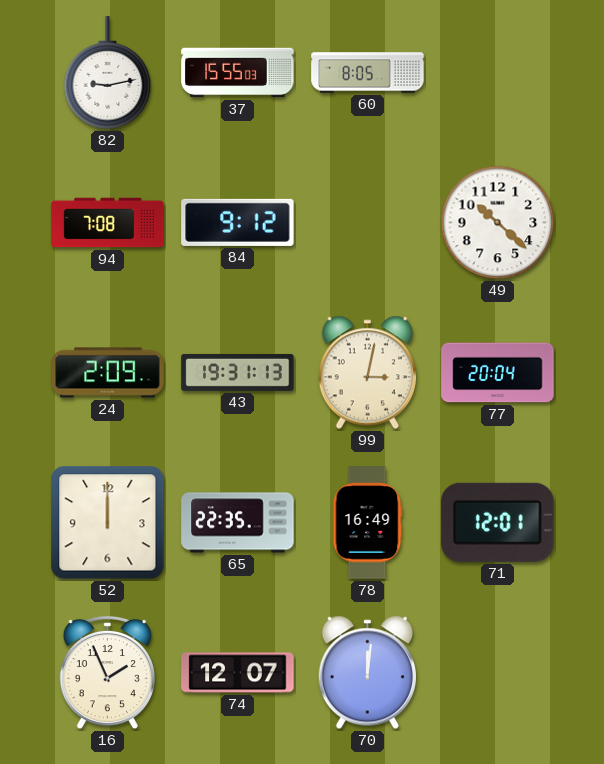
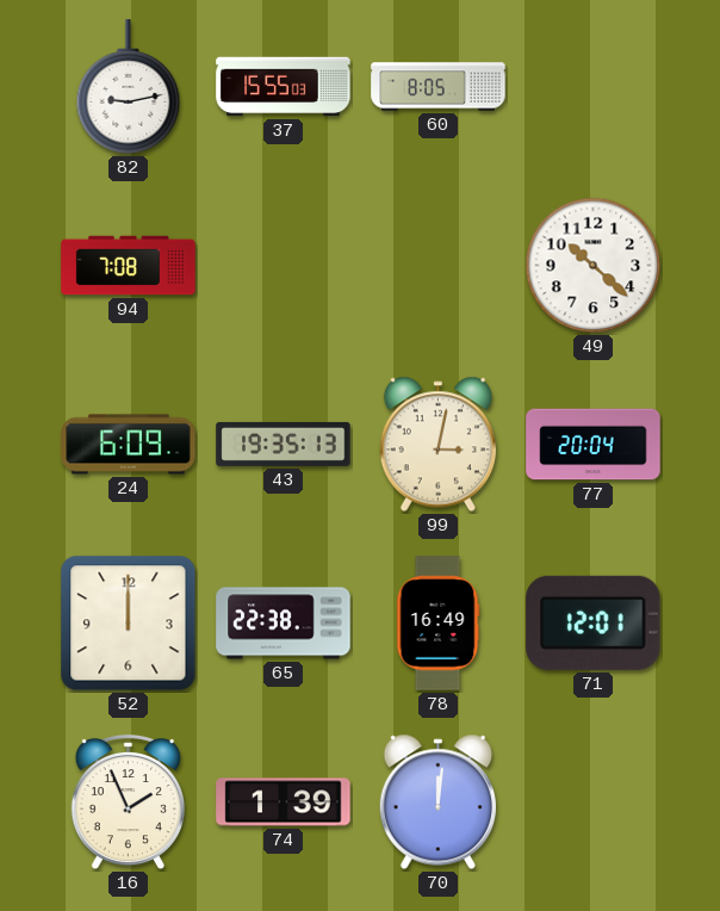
84: 9:12 -> none (238, 222)
24: 2:09 -> 6:09 (129, 445)
43: 19:31 -> 19:35 (284, 444)
65: 22:35 -> 22:38 (284, 624)
74: 12:07 -> 1:39 (284, 802)
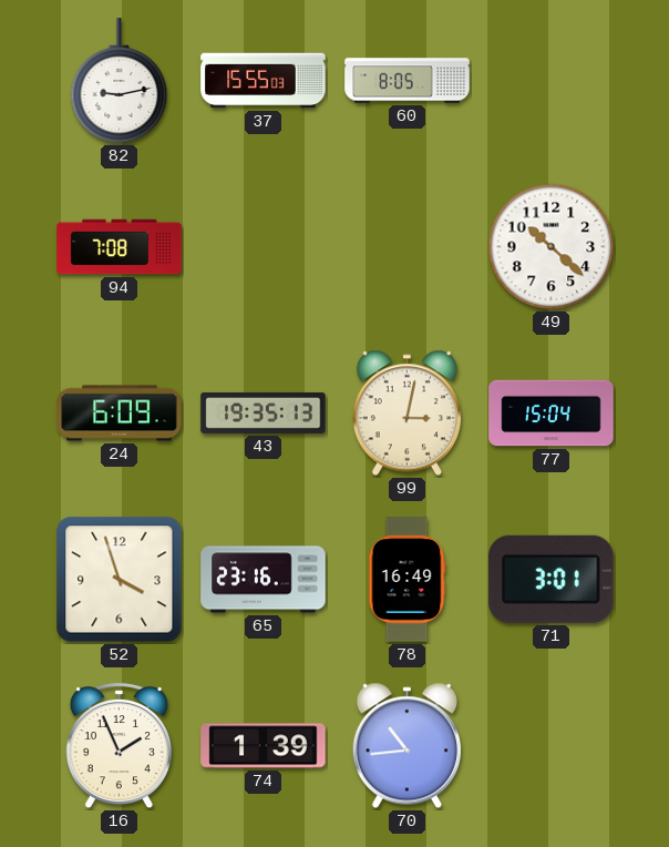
77: 20:04 -> 15:04 (552, 414)
52: 12:00 -> 3:57 (120, 580)
65: 22:38 -> 23:16 (264, 580)
71: 12:01 -> 3:01 (552, 579)
70: 12:01 -> 10:44 (406, 746)
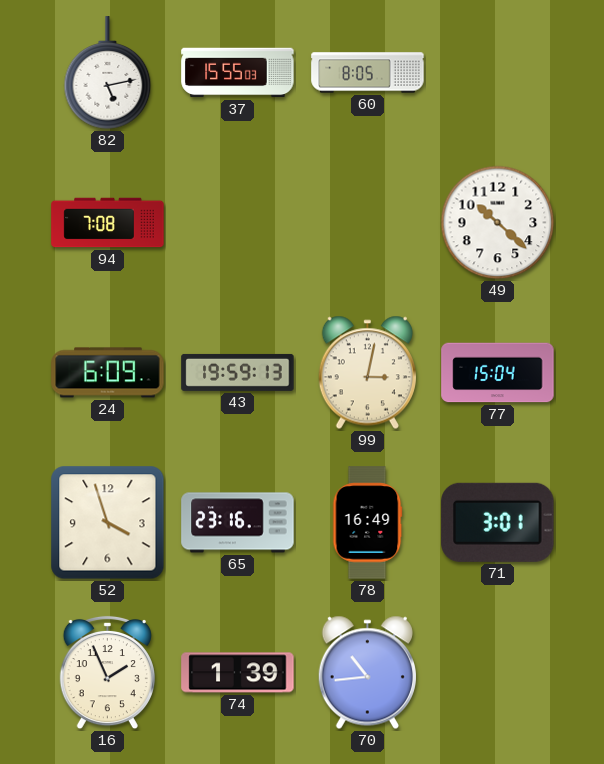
82: 9:13 -> 5:13 (108, 73)
43: 19:35 -> 19:59 (238, 372)
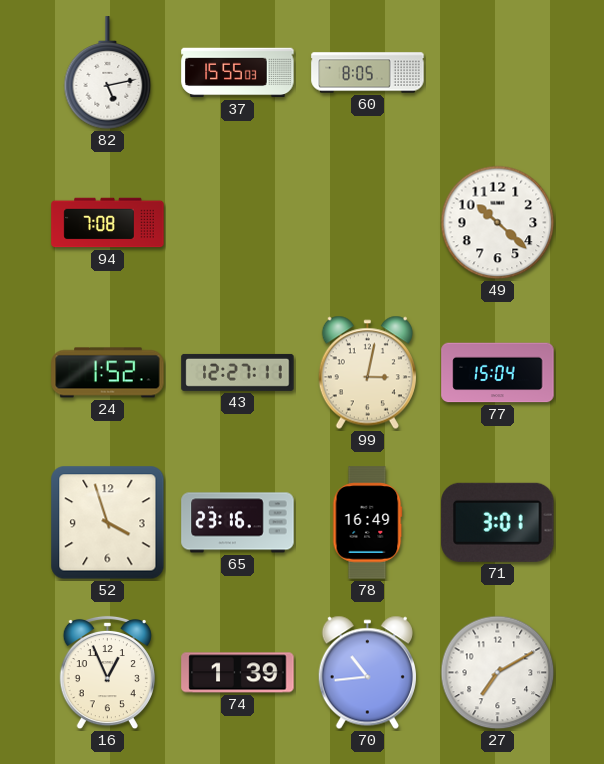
24: 6:09 -> 1:52 (108, 373)
43: 19:59 -> 12:27 (238, 372)
16: 1:56 -> 12:56 (107, 673)
27: none -> 7:10 (498, 673)
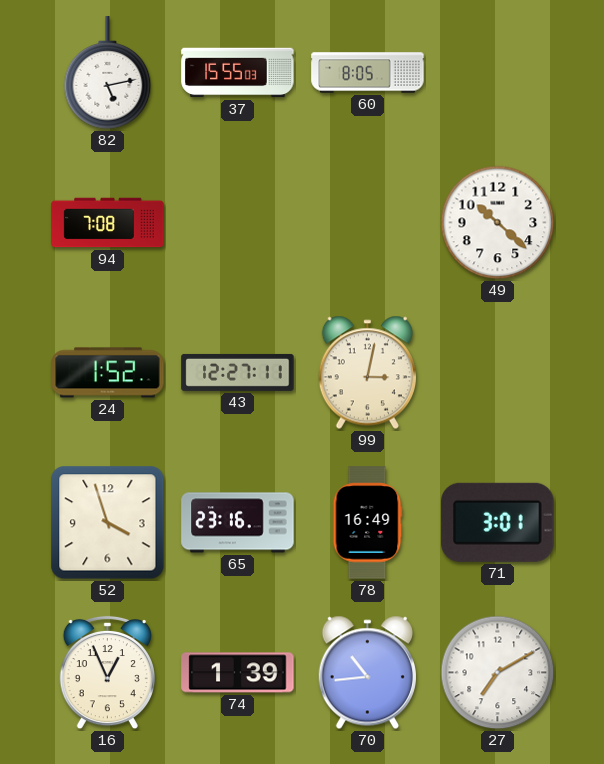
77: 15:04 -> none (498, 373)
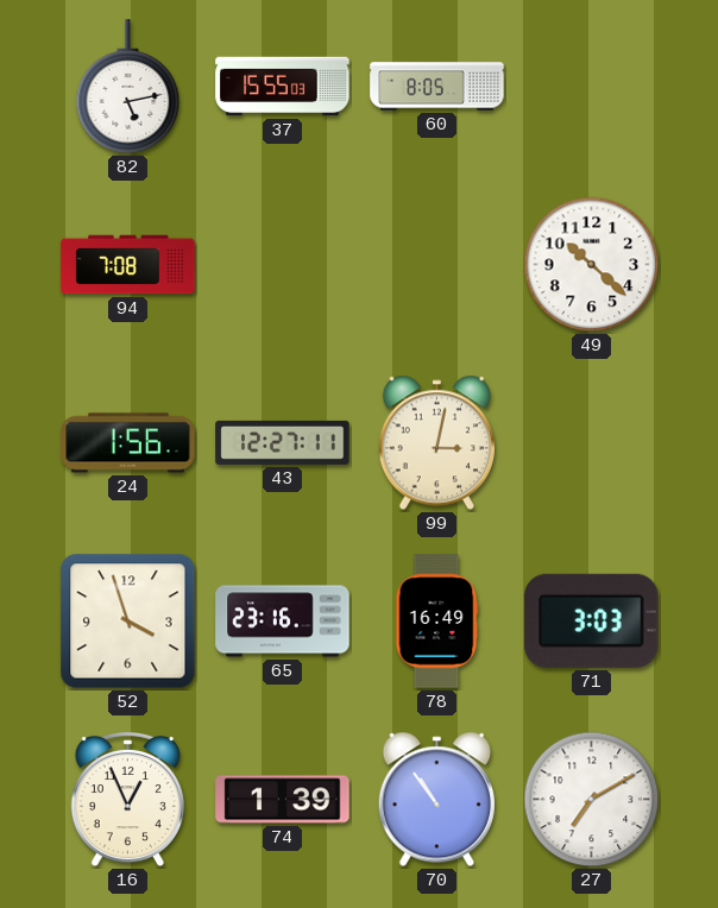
24: 1:52 -> 1:56 (128, 443)
71: 3:01 -> 3:03 (592, 620)
70: 10:44 -> 10:54 (436, 800)
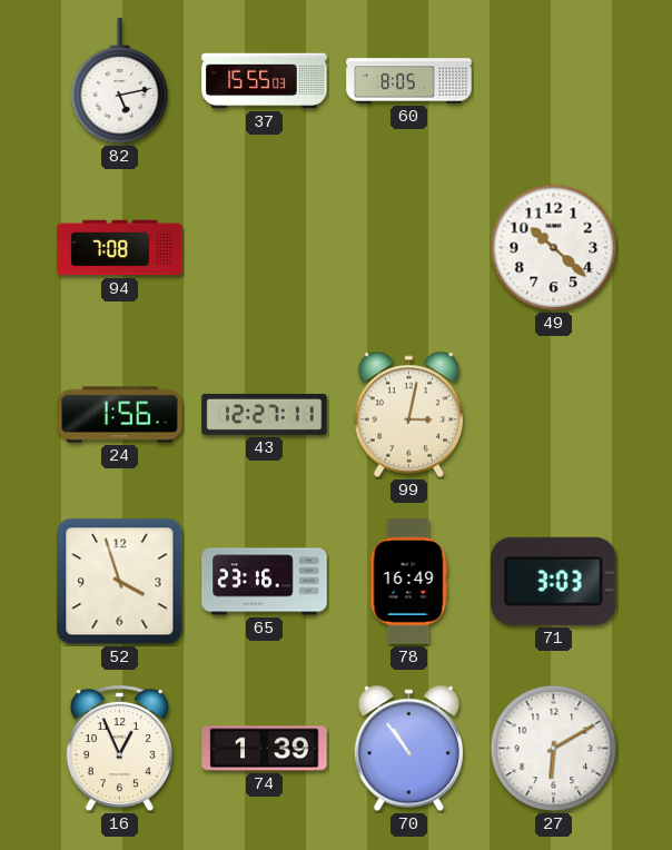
27: 7:10 -> 6:10 (554, 749)
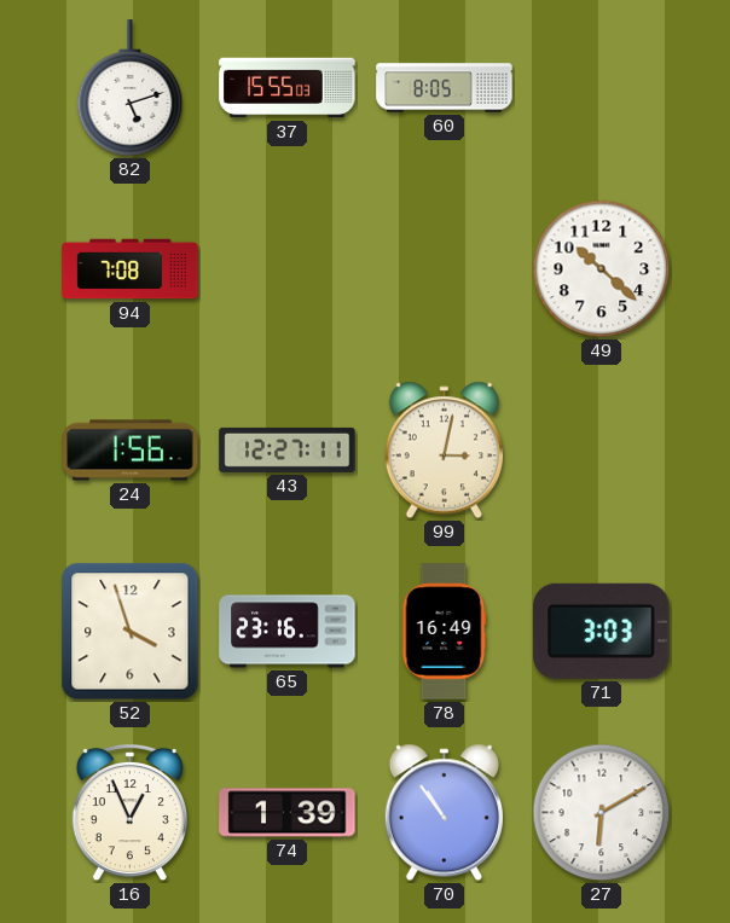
82: 5:13 -> 5:12 (131, 88)
